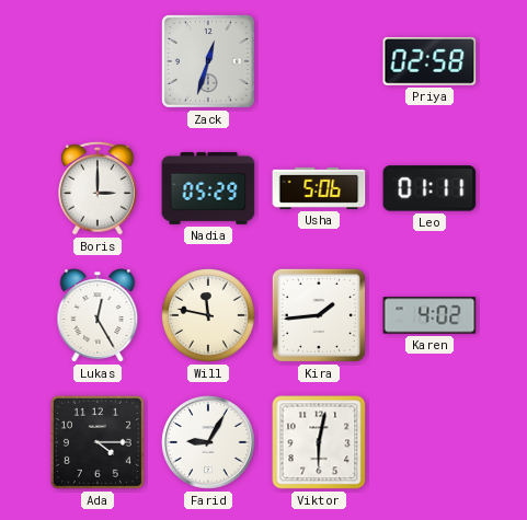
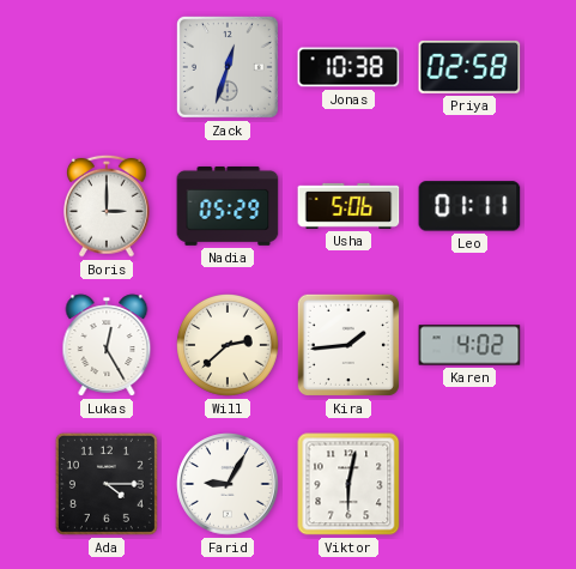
Jonas: none -> 10:38 (348, 67)
Will: 11:47 -> 2:38 (229, 346)
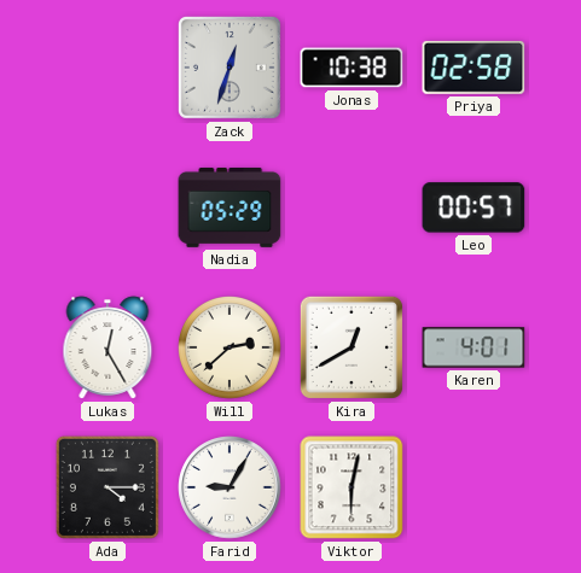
Boris: 3:00 -> none (108, 206)
Usha: 5:06 -> none (348, 206)
Leo: 01:11 -> 00:57 (473, 207)
Kira: 1:44 -> 12:40 (351, 347)
Karen: 4:02 -> 4:01 (473, 347)
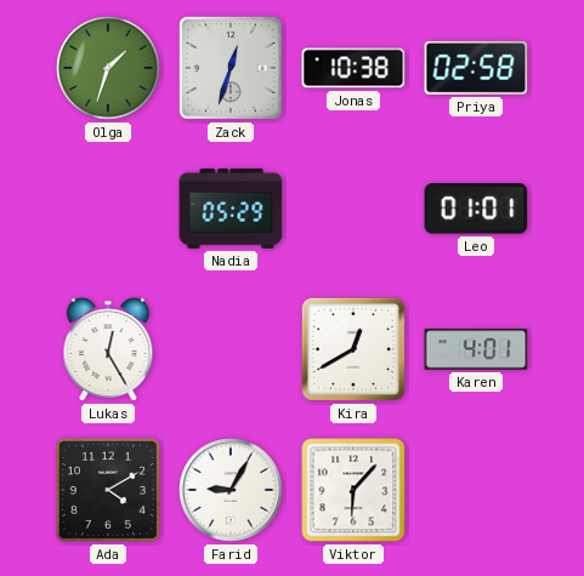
Olga: none -> 1:33 (109, 69)
Leo: 00:57 -> 01:01 (476, 209)
Will: 2:38 -> none (231, 349)
Ada: 4:15 -> 4:10 (108, 490)
Viktor: 6:02 -> 6:07 (353, 490)
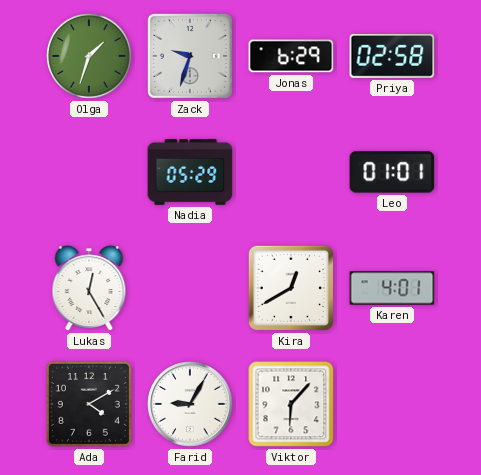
Zack: 12:33 -> 9:33 (190, 56)
Jonas: 10:38 -> 6:29 (291, 56)
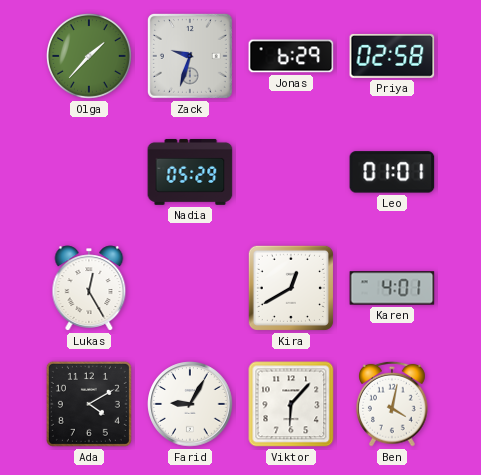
Olga: 1:33 -> 1:37 (90, 57)
Ben: none -> 4:02 (393, 404)
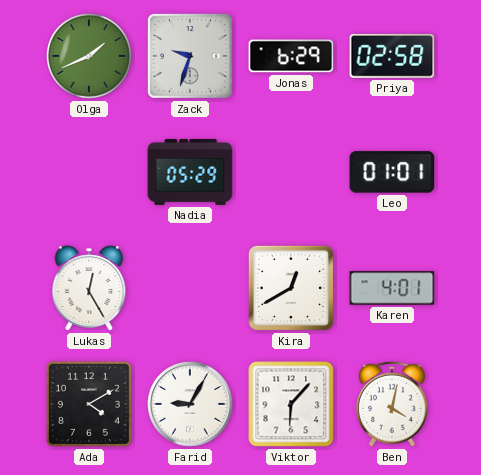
Olga: 1:37 -> 1:41 (90, 57)
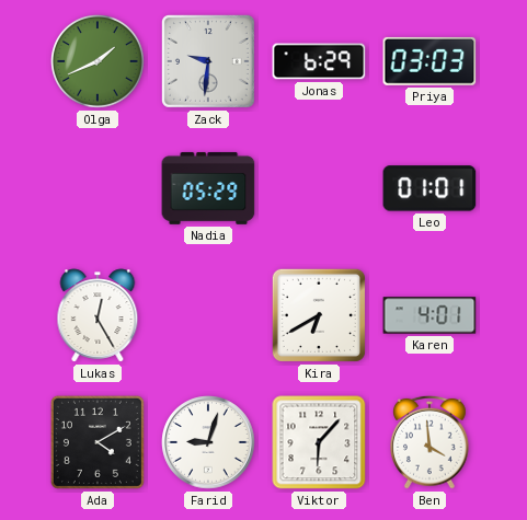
Zack: 9:33 -> 9:31 (208, 61)
Priya: 02:58 -> 03:03 (429, 61)
Kira: 12:40 -> 6:40 (319, 315)
Farid: 9:05 -> 9:03 (208, 442)
Ben: 4:02 -> 3:59 (431, 442)
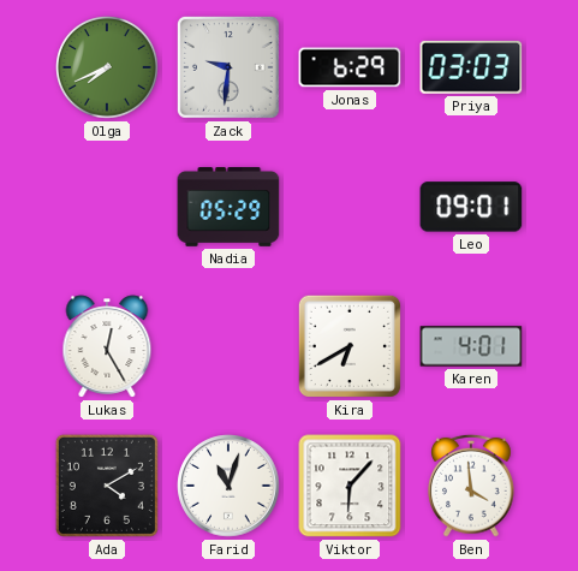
Olga: 1:41 -> 7:41 (108, 69)
Leo: 01:01 -> 09:01 (471, 207)
Farid: 9:03 -> 11:03 (228, 486)
